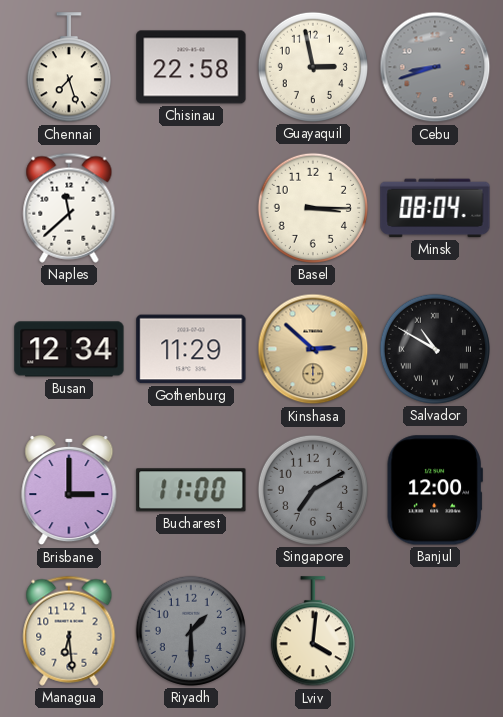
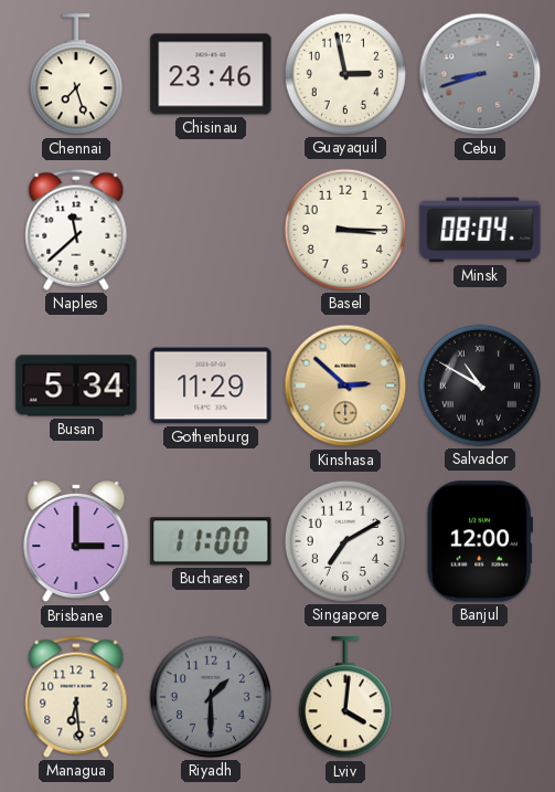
Chisinau: 22:58 -> 23:46 (211, 74)
Busan: 12:34 -> 5:34 (76, 386)
Singapore dial: grey -> white (345, 541)
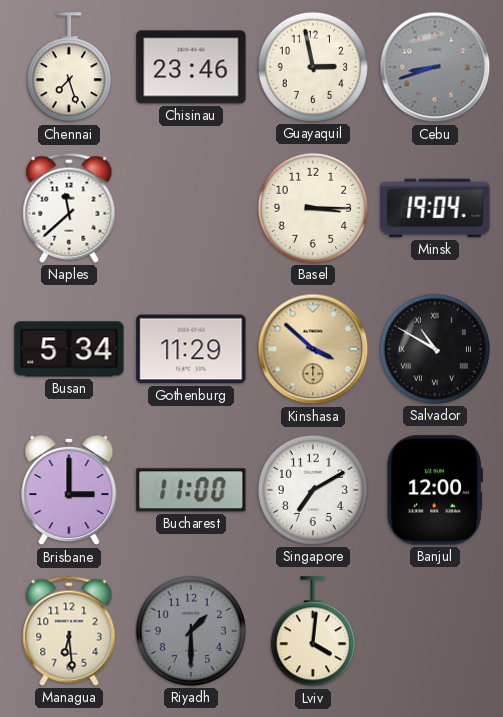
Minsk: 08:04 -> 19:04 (435, 208)
Kinshasa: 2:52 -> 3:52 (313, 349)
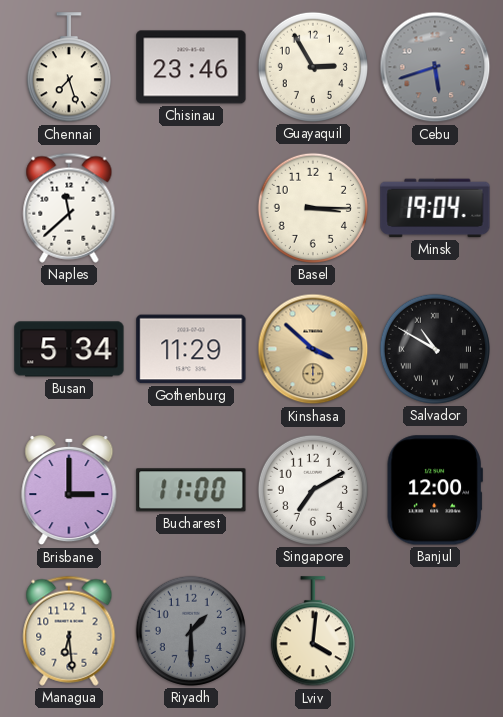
Guayaquil: 2:58 -> 2:55 (313, 67)
Cebu: 8:42 -> 5:42 (435, 67)
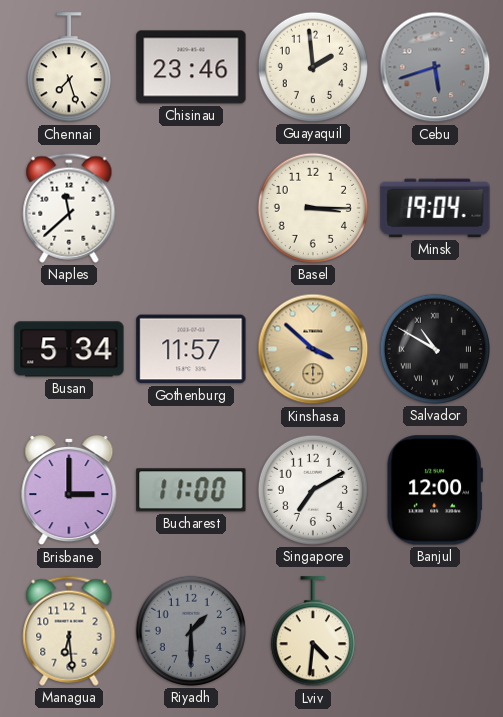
Guayaquil: 2:55 -> 1:59 (313, 67)
Gothenburg: 11:29 -> 11:57 (191, 349)
Lviv: 4:01 -> 4:31 (313, 632)
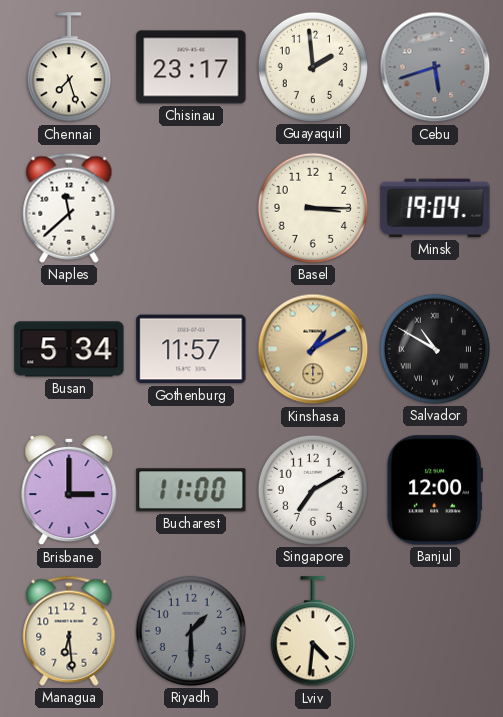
Chisinau: 23:46 -> 23:17 (191, 67)
Kinshasa: 3:52 -> 1:10 (313, 349)
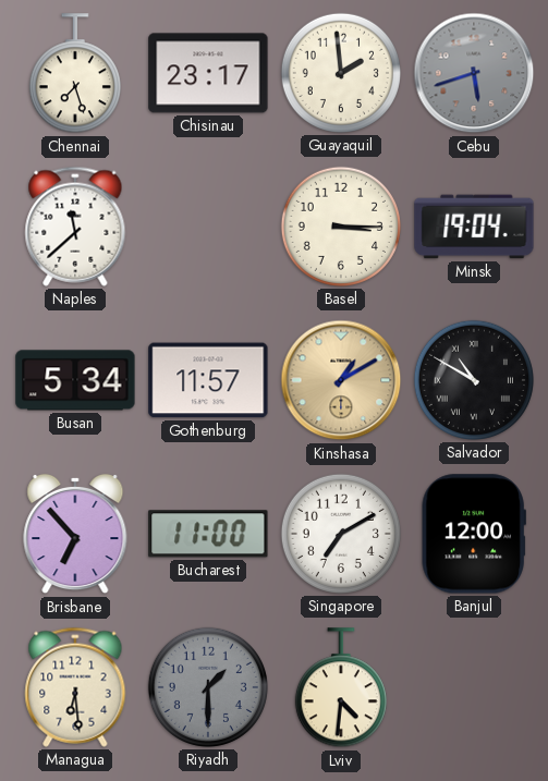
Brisbane: 3:00 -> 6:53 (75, 534)
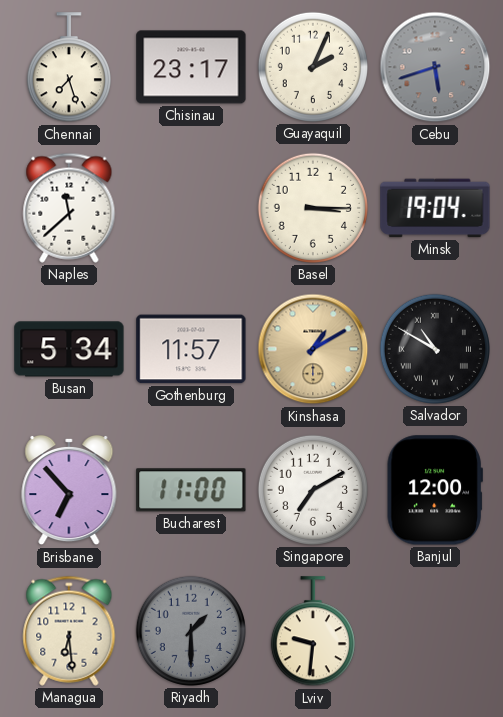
Guayaquil: 1:59 -> 2:04 (313, 67)
Lviv: 4:31 -> 9:31 (313, 632)
